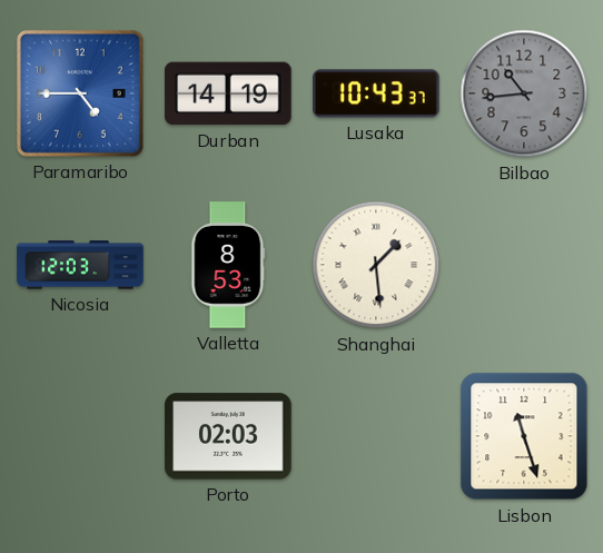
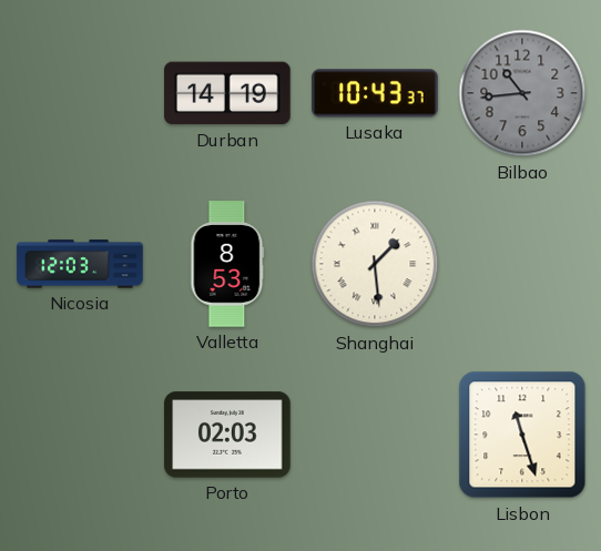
Paramaribo: 4:45 -> none (81, 95)
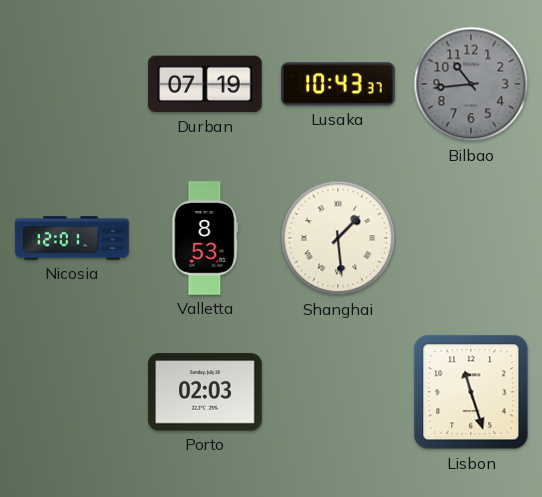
Durban: 14:19 -> 07:19 (205, 84)
Nicosia: 12:03 -> 12:01 (72, 238)
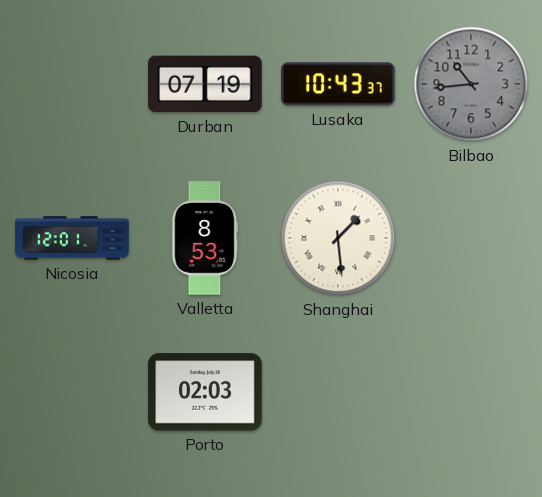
Lisbon: 11:27 -> none (471, 392)
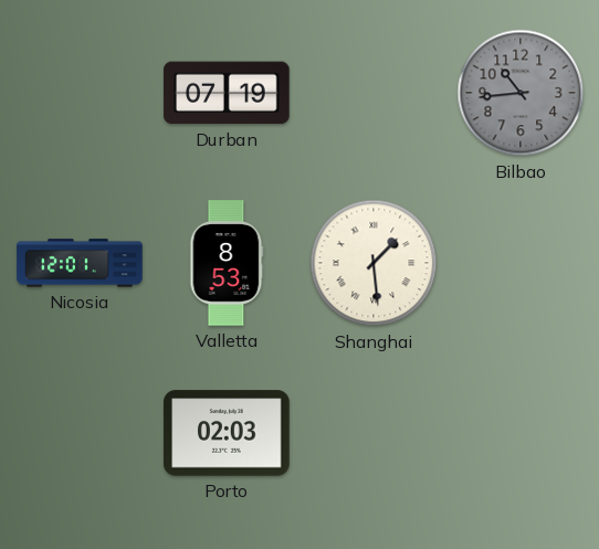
Lusaka: 10:43 -> none (338, 84)
